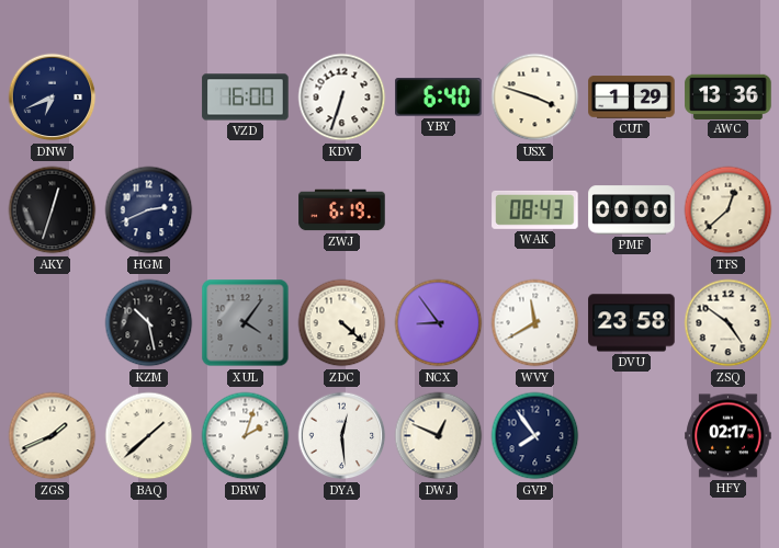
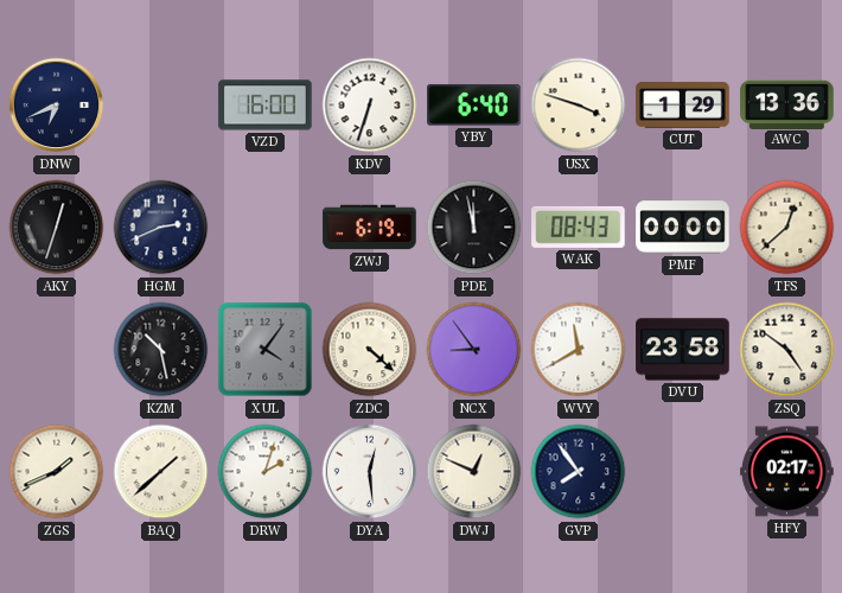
PDE: none -> 11:58 (474, 228)
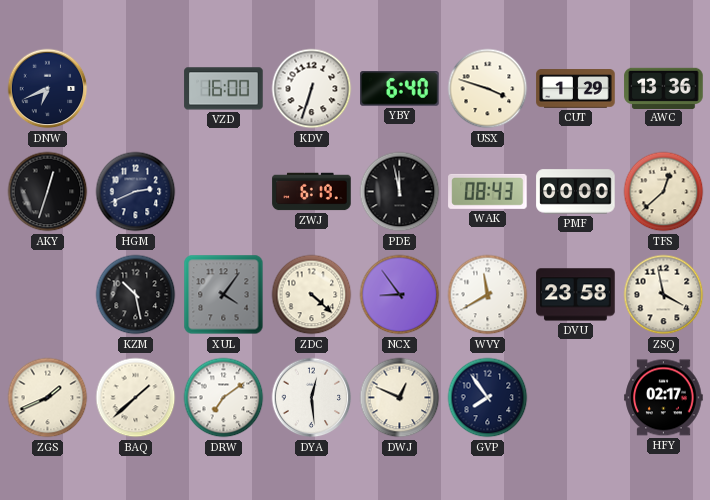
ZSQ: 4:51 -> 3:58 (664, 295)
DRW: 2:03 -> 7:09 (224, 398)
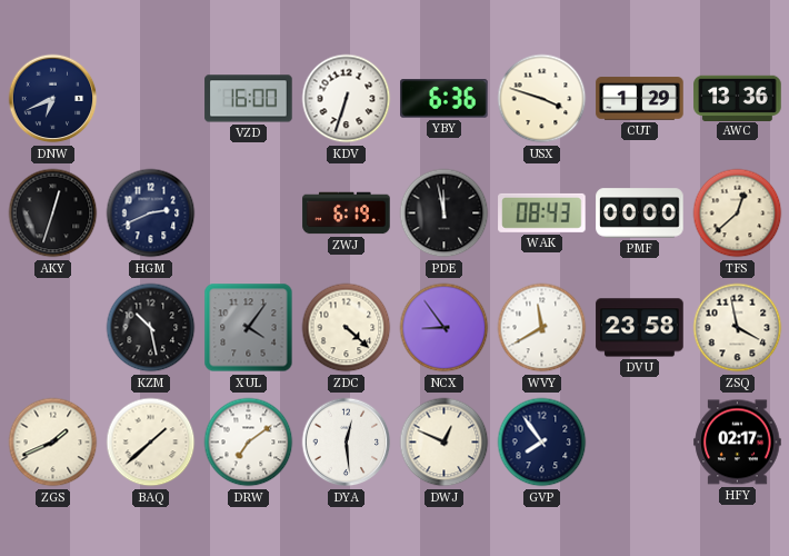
YBY: 6:40 -> 6:36 (445, 99)
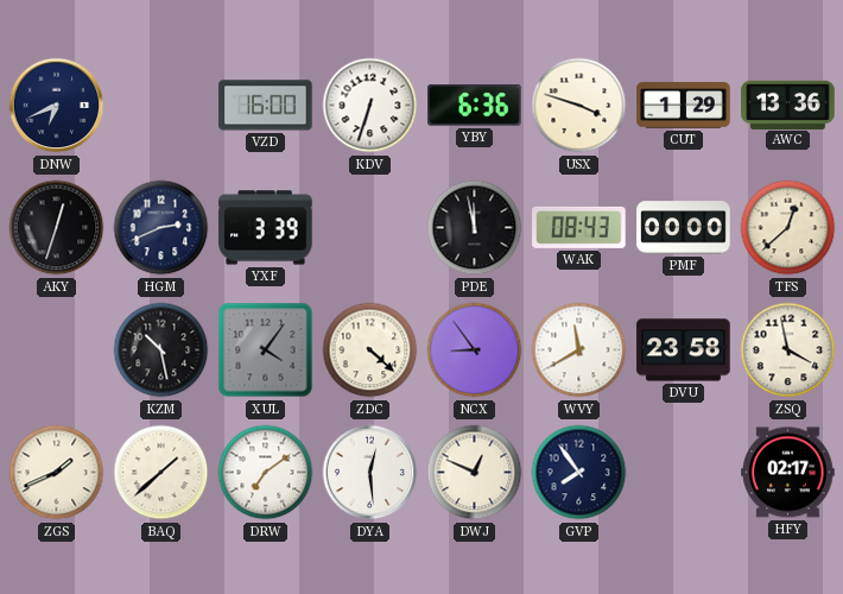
YXF: none -> 3:39 (266, 228)
ZWJ: 6:19 -> none (347, 214)
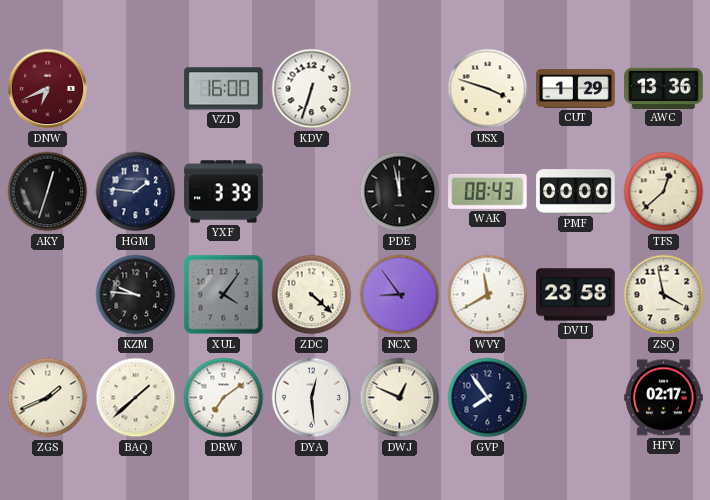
DNW dial: navy -> burgundy (48, 89)
YBY: 6:36 -> none (475, 106)
HGM: 2:41 -> 1:46 (136, 192)
KZM: 10:28 -> 9:46 (136, 295)
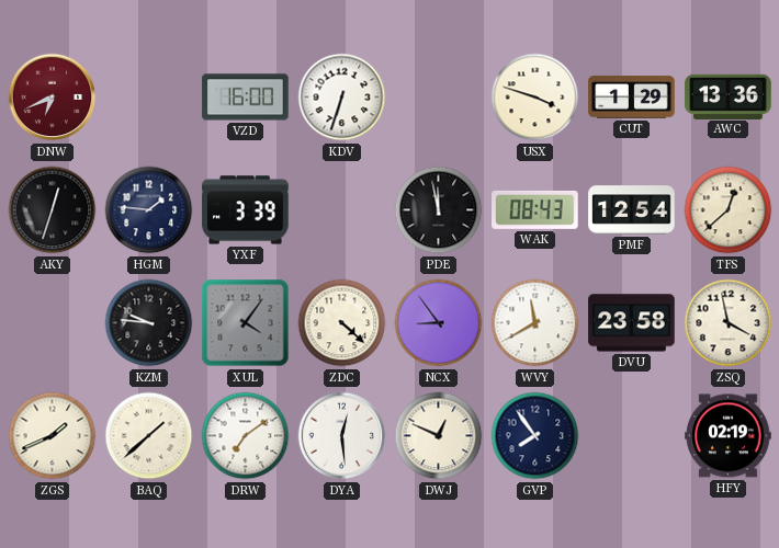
PMF: 00:00 -> 12:54 (632, 210)
HFY: 02:17 -> 02:19 (729, 436)
